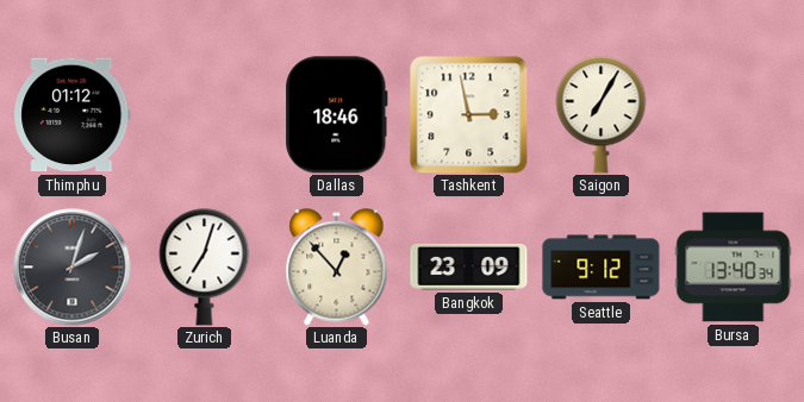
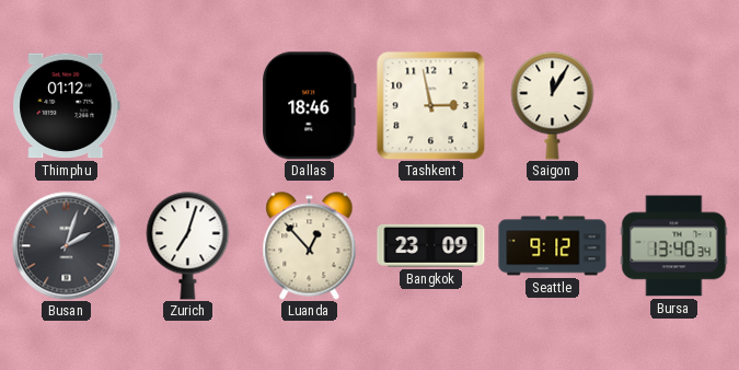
Saigon: 7:05 -> 12:05 (553, 106)
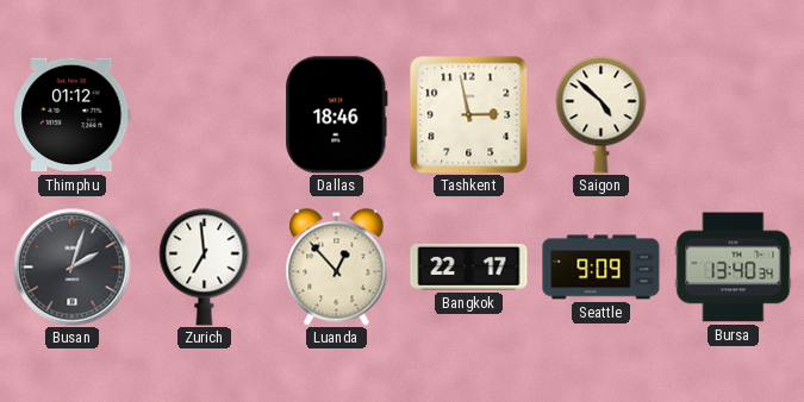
Saigon: 12:05 -> 4:52 (602, 115)
Zurich: 7:03 -> 6:59 (205, 268)
Bangkok: 23:09 -> 22:17 (469, 266)
Seattle: 9:12 -> 9:09 (602, 268)
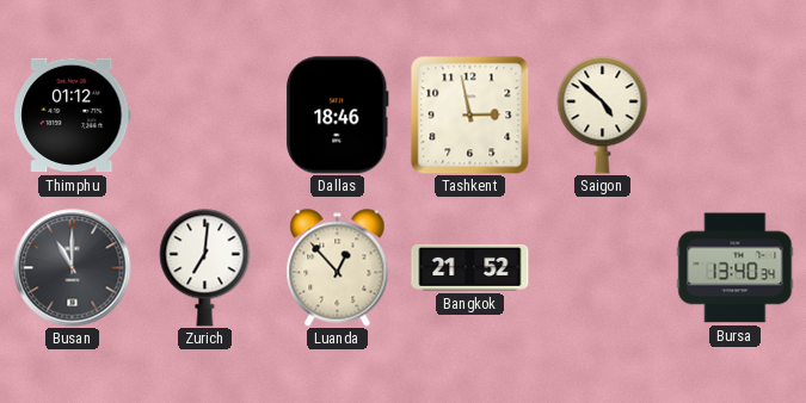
Busan: 2:03 -> 11:00 (73, 268)
Zurich: 6:59 -> 7:01 (205, 268)
Bangkok: 22:17 -> 21:52 (470, 267)
Seattle: 9:09 -> none (602, 268)
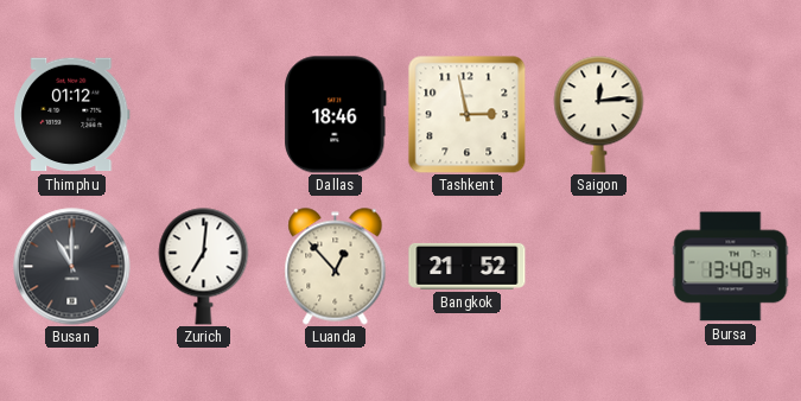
Saigon: 4:52 -> 12:14 (599, 115)
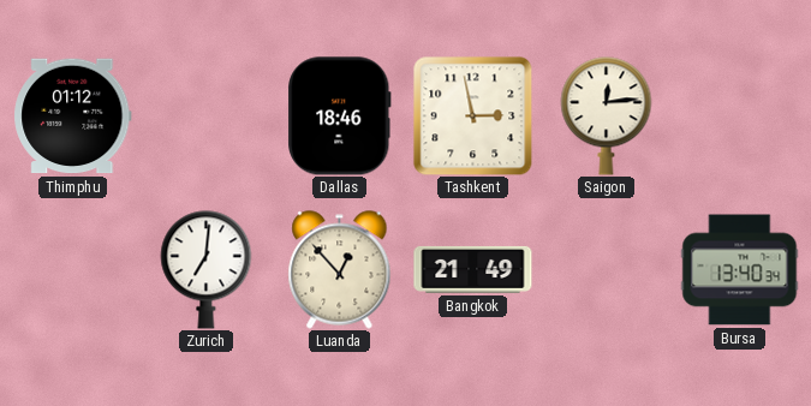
Busan: 11:00 -> none (72, 267)
Bangkok: 21:52 -> 21:49 (473, 269)
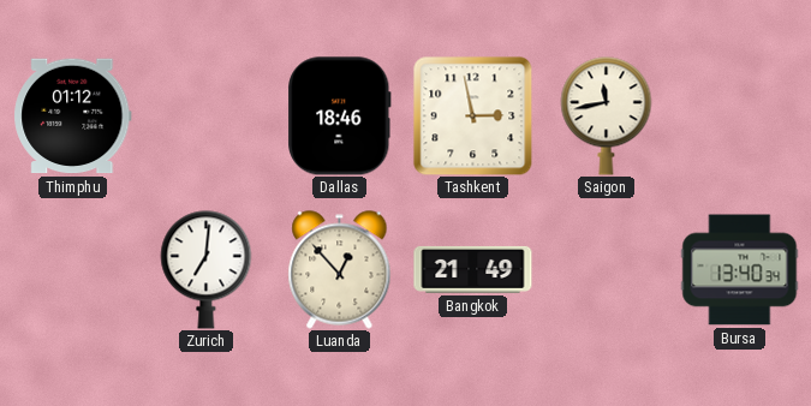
Saigon: 12:14 -> 11:43 (607, 117)
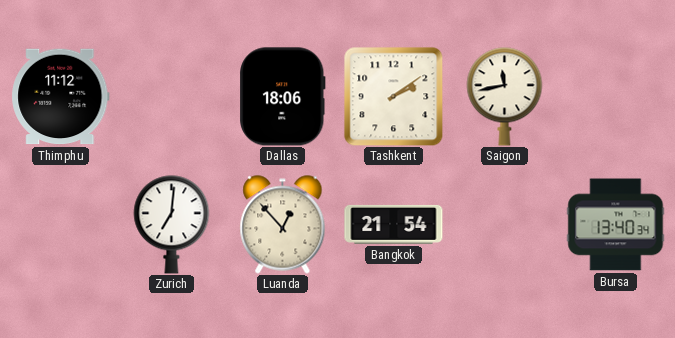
Thimphu: 01:12 -> 11:12 (61, 97)
Dallas: 18:46 -> 18:06 (283, 97)
Tashkent: 2:58 -> 2:09 (393, 96)
Bangkok: 21:49 -> 21:54 (394, 224)
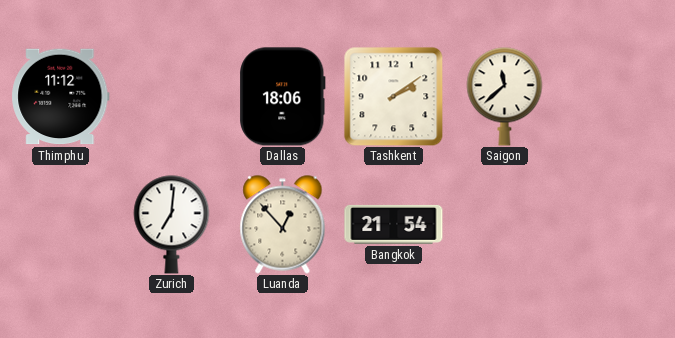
Saigon: 11:43 -> 11:38 (505, 97)
Bursa: 13:40 -> none (616, 225)
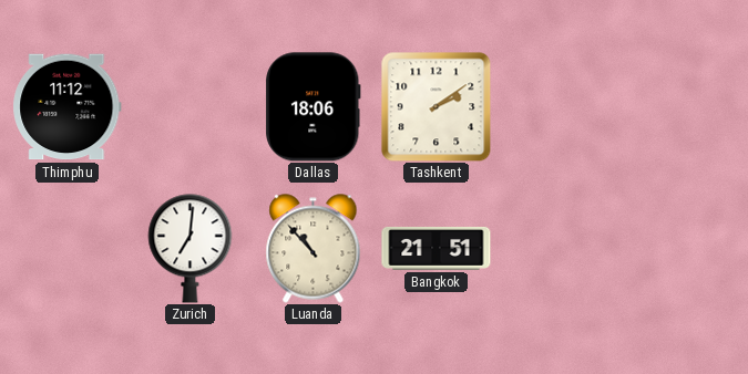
Saigon: 11:38 -> none (505, 97)
Luanda: 12:53 -> 10:53 (314, 249)
Bangkok: 21:54 -> 21:51 (437, 248)
